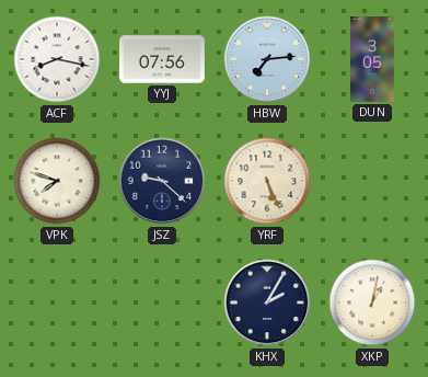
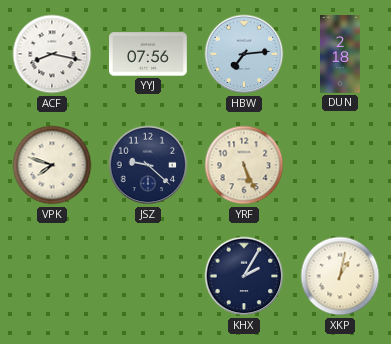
DUN: 3:05 -> 2:18 (341, 55)
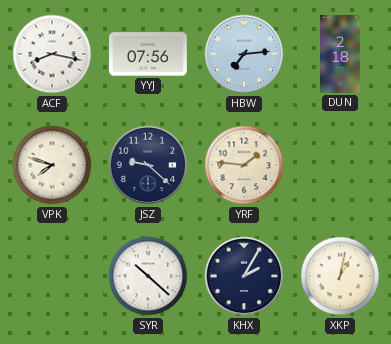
YRF: 5:26 -> 1:46 (244, 165)
SYR: none -> 10:22 (148, 276)
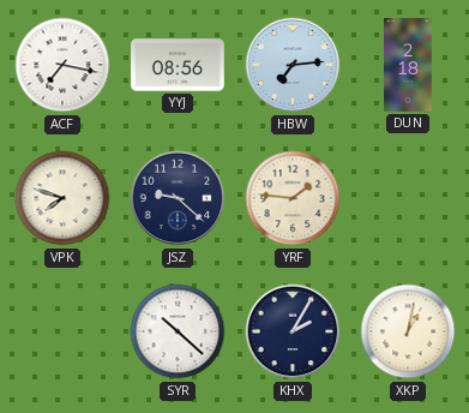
ACF: 8:17 -> 7:17 (62, 65)
YYJ: 07:56 -> 08:56 (179, 65)
